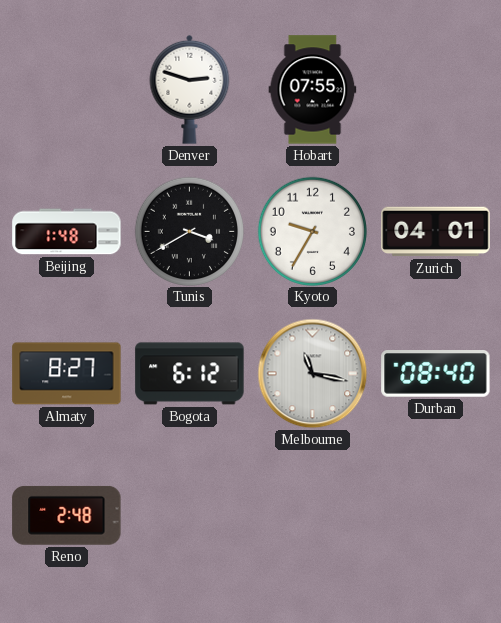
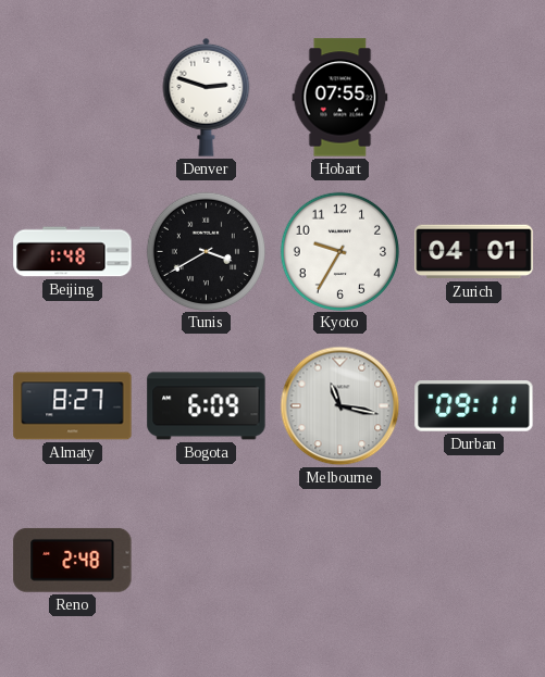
Bogota: 6:12 -> 6:09 (207, 406)
Durban: 08:40 -> 09:11 (474, 406)
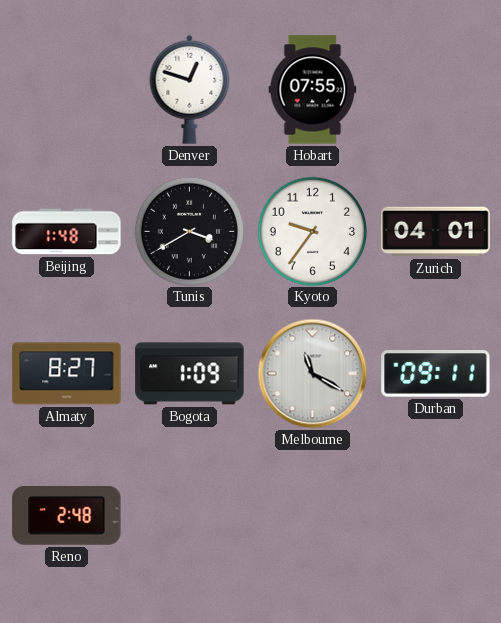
Denver: 2:48 -> 12:48 (190, 89)
Kyoto: 9:35 -> 9:36 (312, 231)
Bogota: 6:09 -> 1:09 (190, 374)
Melbourne: 11:17 -> 11:20 (313, 374)
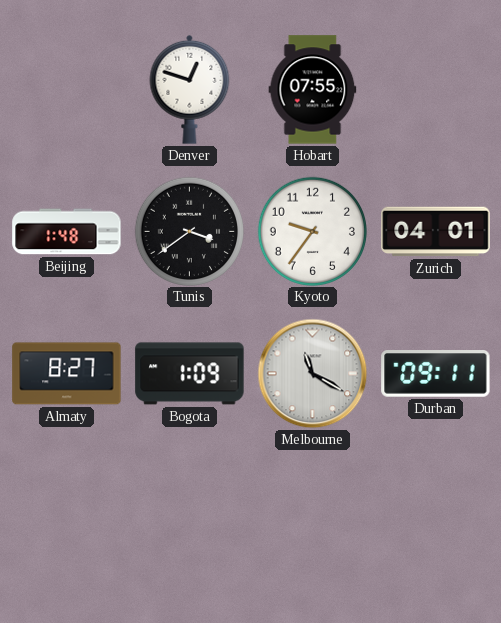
Tunis: 3:40 -> 3:39 (189, 231)
Reno: 2:48 -> none (67, 515)
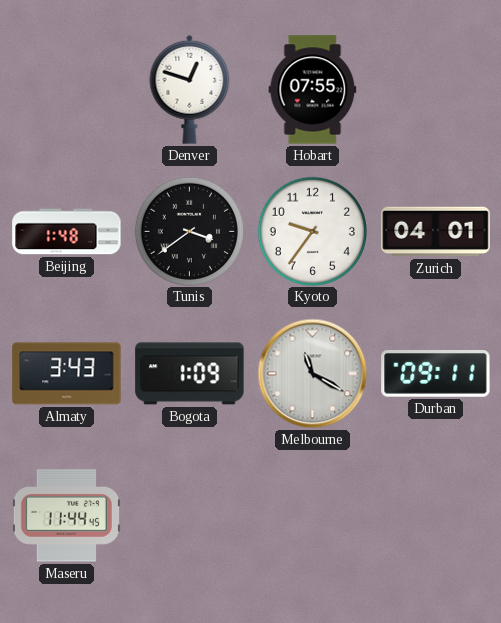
Almaty: 8:27 -> 3:43 (67, 374)
Maseru: none -> 11:44 (66, 516)
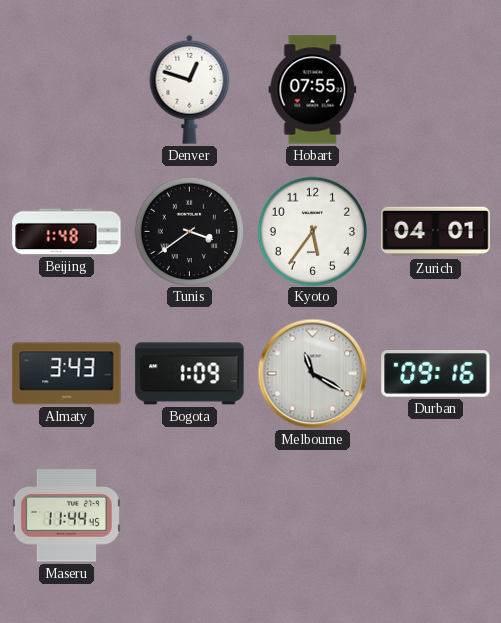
Kyoto: 9:36 -> 5:36 (312, 231)
Durban: 09:11 -> 09:16 (436, 374)
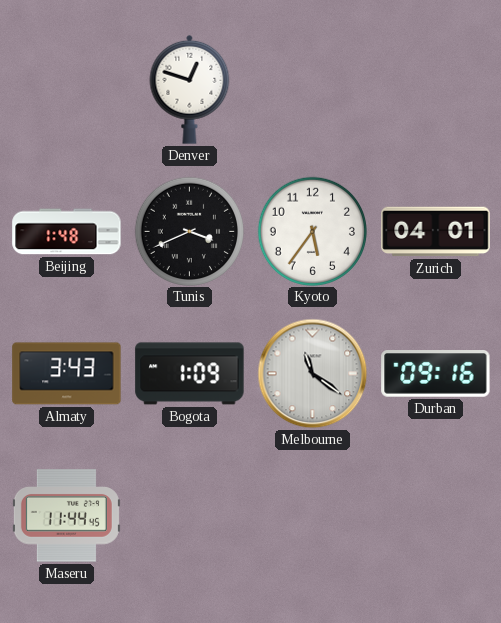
Hobart: 07:55 -> none (313, 90)
Tunis: 3:39 -> 3:41 (189, 231)
Melbourne: 11:20 -> 11:21 (313, 374)
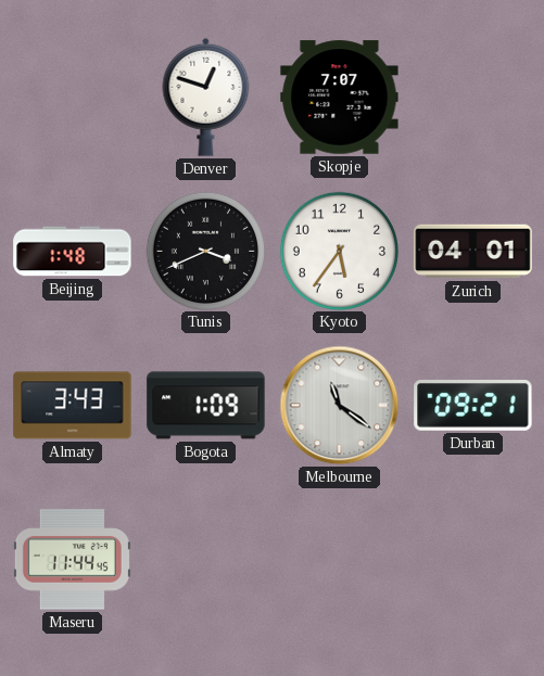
Skopje: none -> 7:07 (340, 98)
Durban: 09:16 -> 09:21 (473, 406)
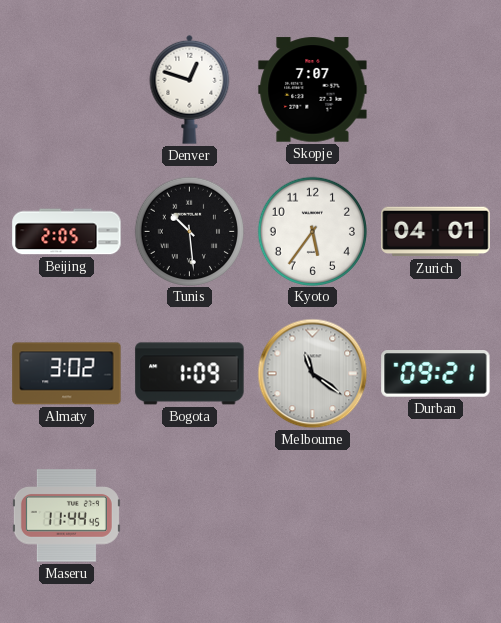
Beijing: 1:48 -> 2:05 (67, 232)
Tunis: 3:41 -> 10:29 (189, 231)
Almaty: 3:43 -> 3:02 (67, 374)
